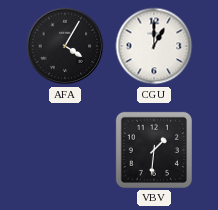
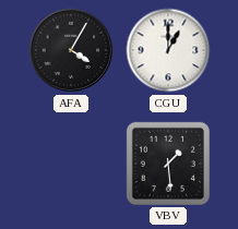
VBV: 1:31 -> 1:29 (168, 164)
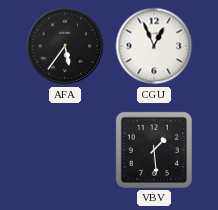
AFA: 4:05 -> 5:36 (65, 46)
CGU: 1:00 -> 12:56 (154, 46)
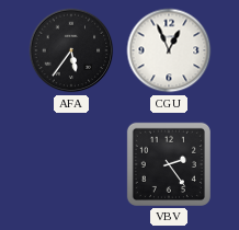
VBV: 1:29 -> 2:24 (169, 164)
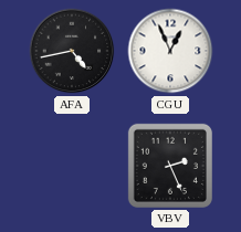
AFA: 5:36 -> 4:43 (72, 51)
VBV: 2:24 -> 2:26 (170, 166)
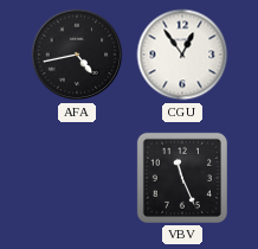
CGU: 12:56 -> 12:54 (182, 55)
VBV: 2:26 -> 11:26 (182, 178)
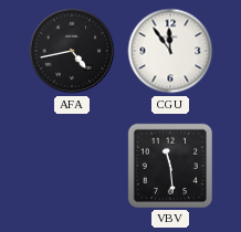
CGU: 12:54 -> 11:54 (170, 51)
VBV: 11:26 -> 11:29 (170, 166)
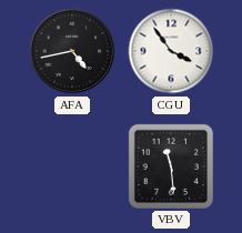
CGU: 11:54 -> 3:54 (171, 51)
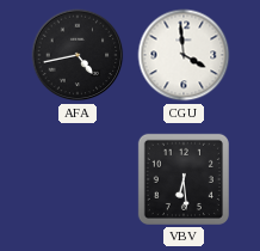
CGU: 3:54 -> 3:59 (184, 55)
VBV: 11:29 -> 6:29 (184, 179)
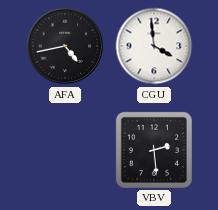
VBV: 6:29 -> 2:29 (154, 150)
